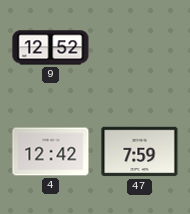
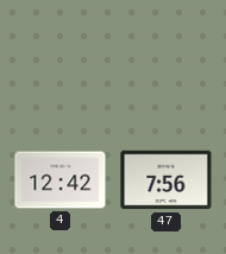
9: 12:52 -> none (51, 48)
47: 7:59 -> 7:56 (167, 180)
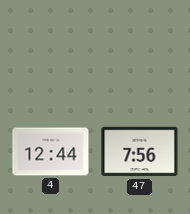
4: 12:42 -> 12:44 (51, 152)
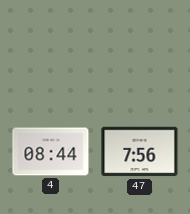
4: 12:44 -> 08:44 (51, 152)
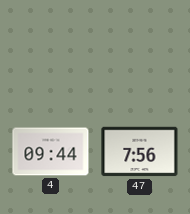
4: 08:44 -> 09:44 (51, 152)
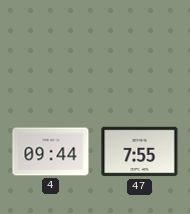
47: 7:56 -> 7:55 (140, 152)
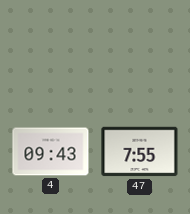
4: 09:44 -> 09:43 (51, 152)
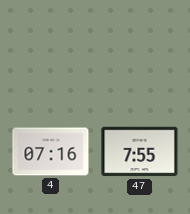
4: 09:43 -> 07:16 (51, 152)
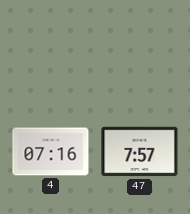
47: 7:55 -> 7:57 (140, 152)
